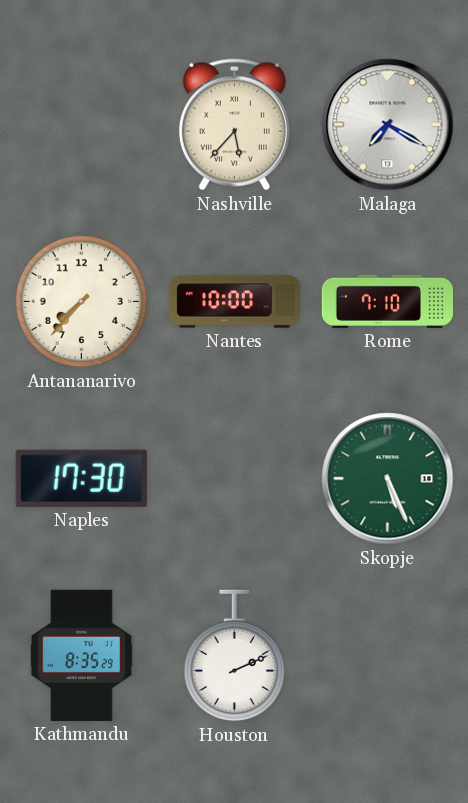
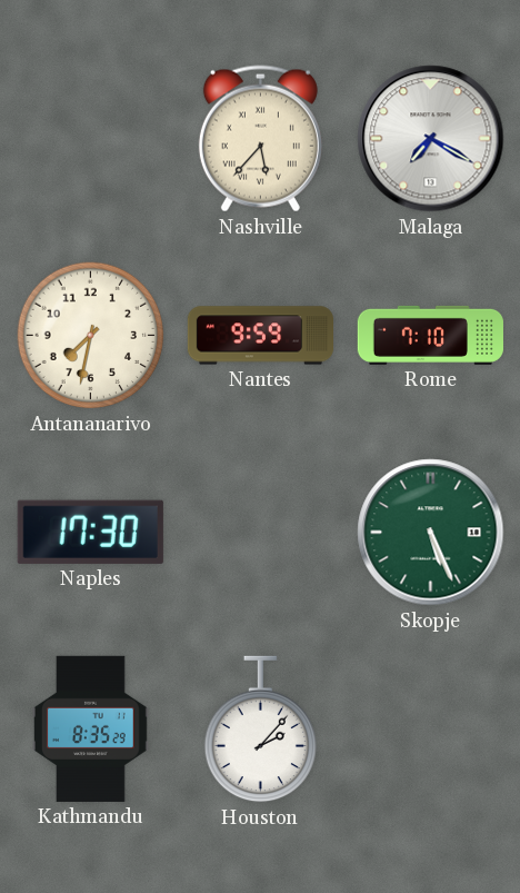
Antananarivo: 7:37 -> 7:32 (91, 336)
Nantes: 10:00 -> 9:59 (260, 336)
Houston: 2:11 -> 2:07 (260, 730)
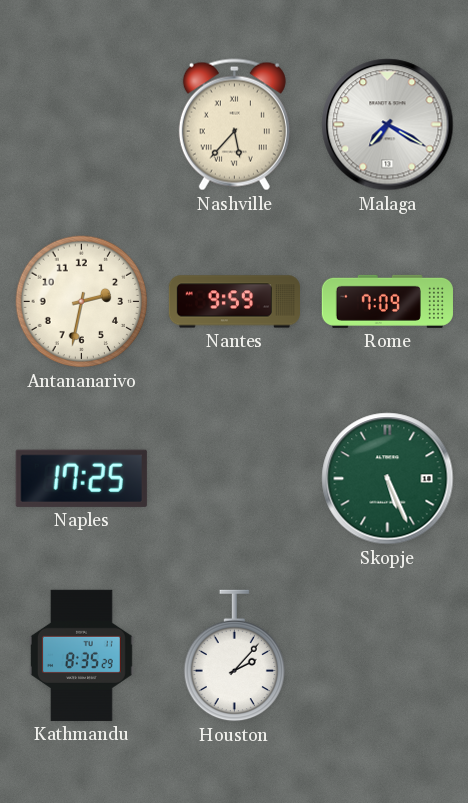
Antananarivo: 7:32 -> 2:32 (82, 302)
Rome: 7:10 -> 7:09 (387, 301)
Naples: 17:30 -> 17:25 (81, 478)
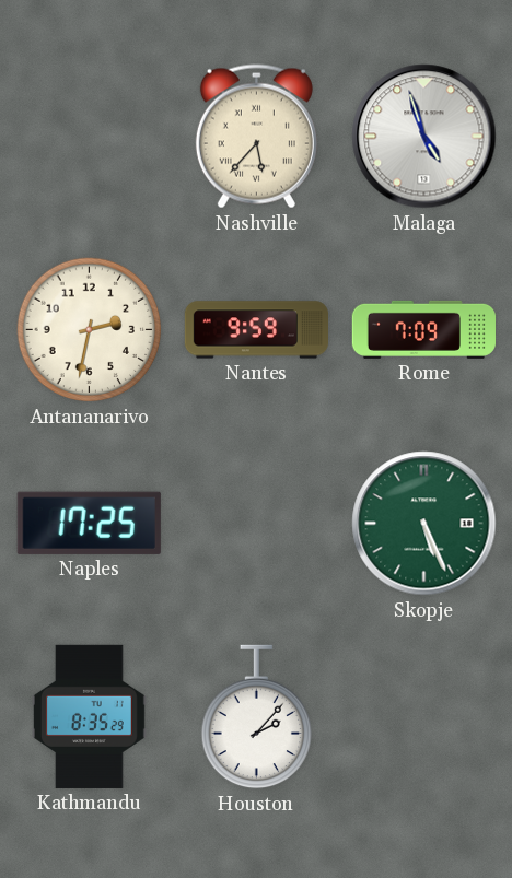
Malaga: 7:20 -> 4:57 (424, 137)
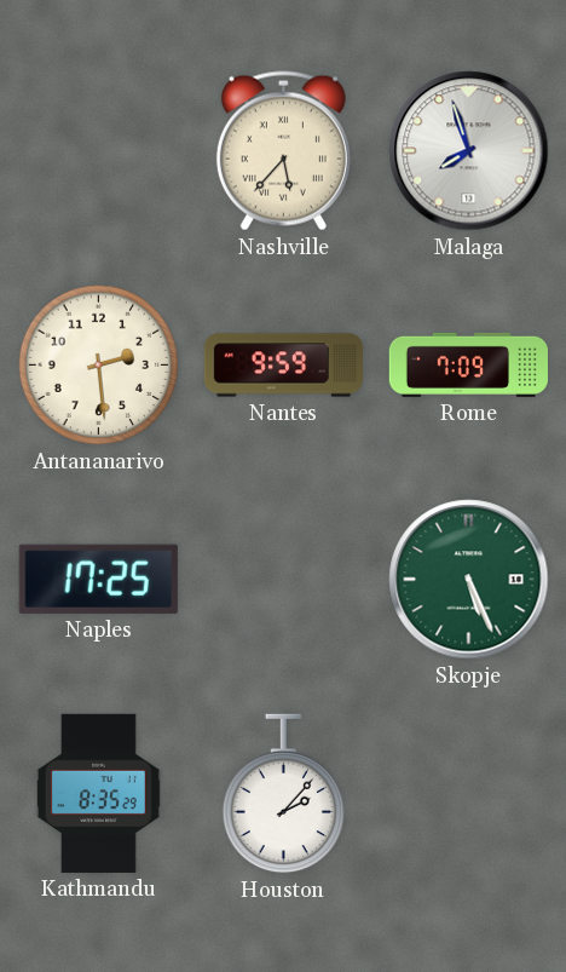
Malaga: 4:57 -> 7:57 (469, 151)
Antananarivo: 2:32 -> 2:29 (99, 366)
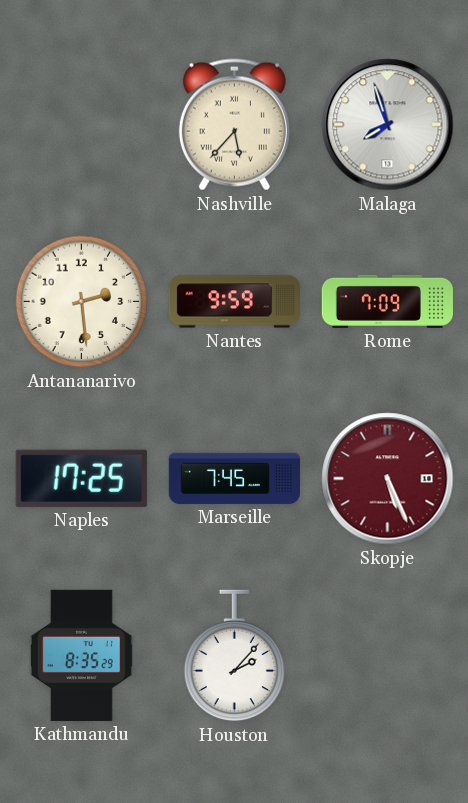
Marseille: none -> 7:45 (234, 478)
Skopje dial: green -> burgundy (388, 479)
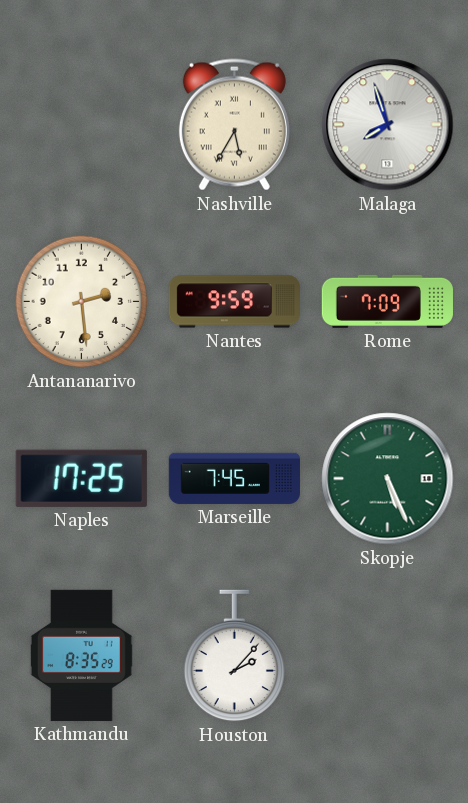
Nashville: 5:37 -> 5:35 (234, 125)
Skopje dial: burgundy -> green (388, 479)
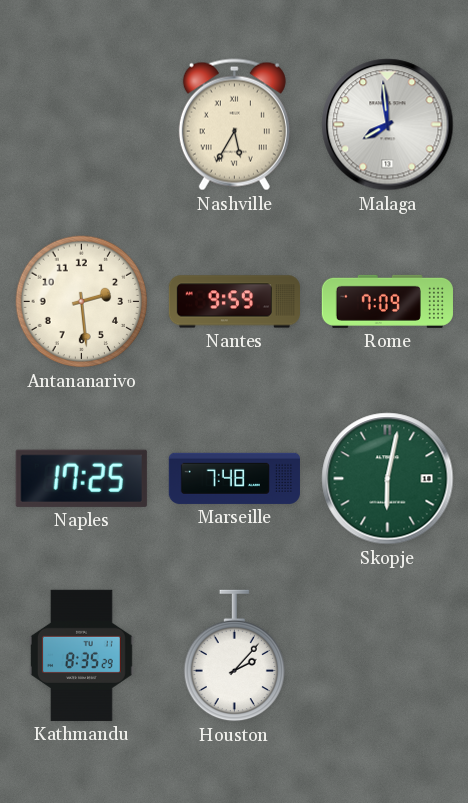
Malaga: 7:57 -> 7:59 (388, 125)
Marseille: 7:45 -> 7:48 (234, 478)
Skopje: 5:26 -> 6:02 (388, 479)
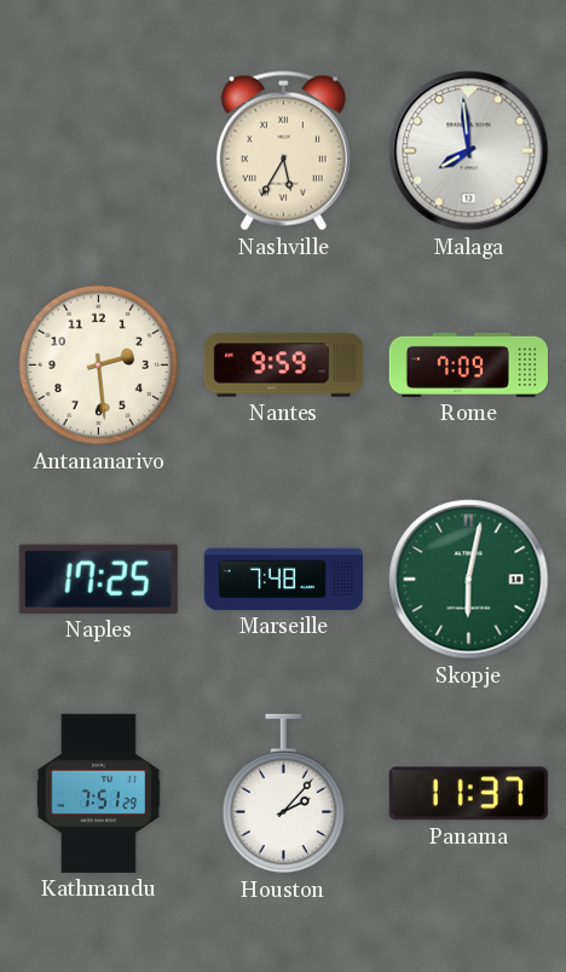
Kathmandu: 8:35 -> 7:51 (98, 793)
Panama: none -> 11:37 (468, 794)
